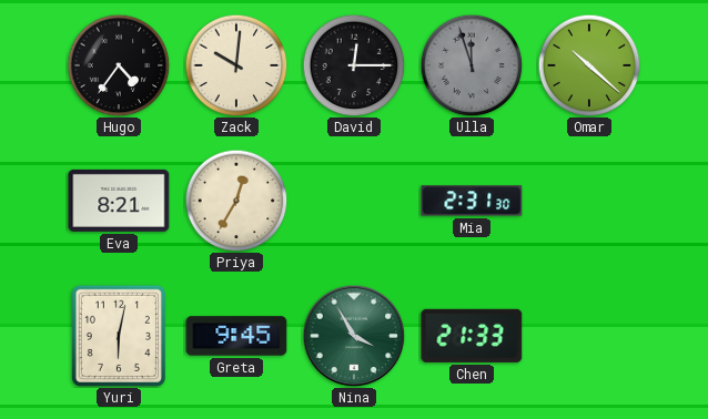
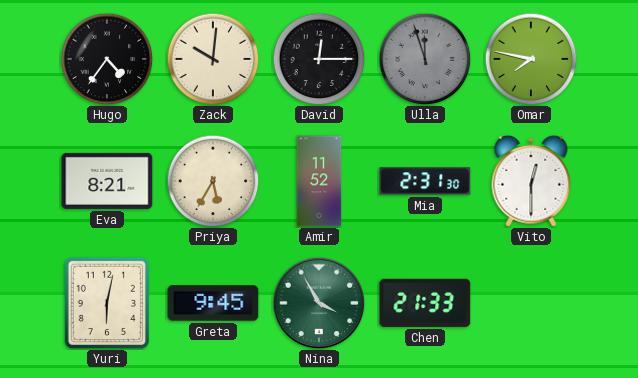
Omar: 10:22 -> 7:47 (531, 59)
Priya: 12:35 -> 5:35 (213, 181)
Amir: none -> 11:52 (319, 181)
Vito: none -> 12:30 (531, 181)
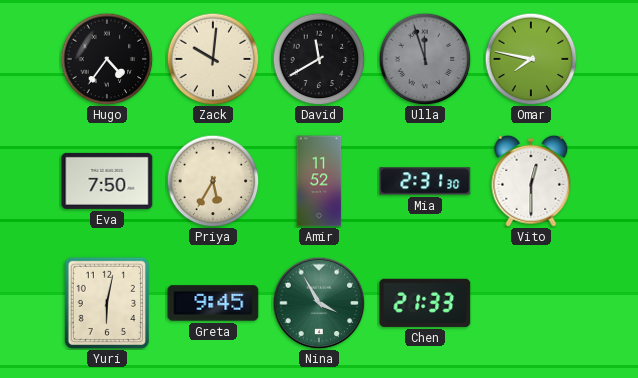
David: 12:15 -> 11:40 (319, 59)
Eva: 8:21 -> 7:50 (107, 181)
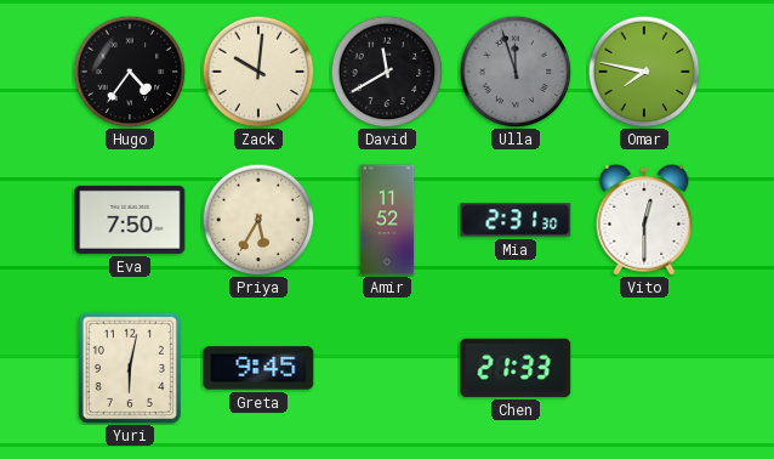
Nina: 3:55 -> none (319, 303)
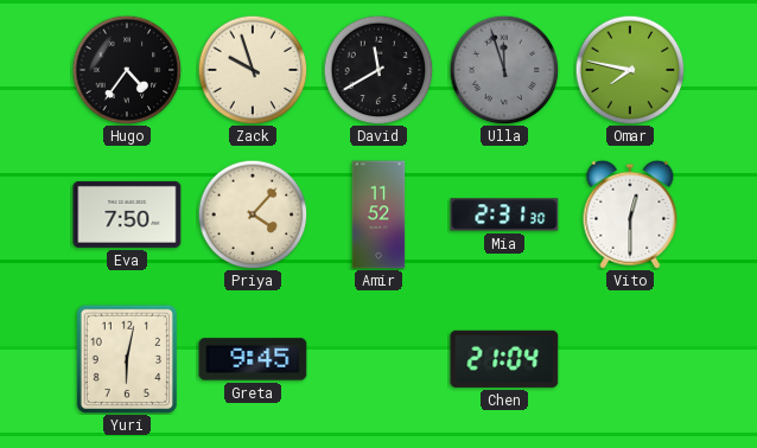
Zack: 10:01 -> 9:57 (253, 70)
Priya: 5:35 -> 4:07 (253, 215)
Chen: 21:33 -> 21:04 (504, 359)
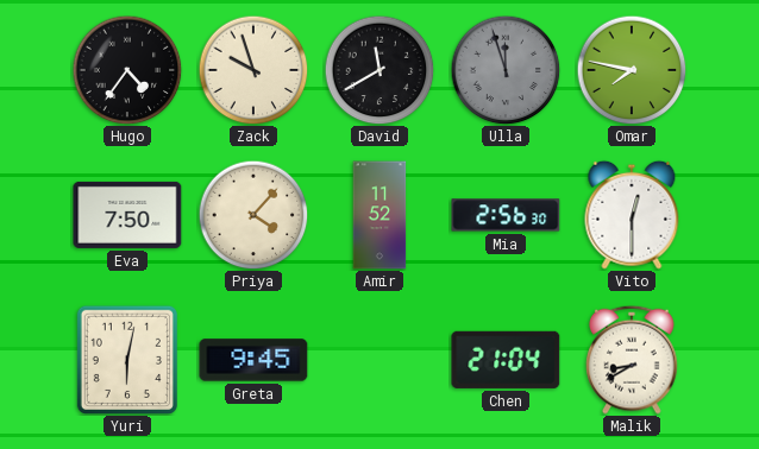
Mia: 2:31 -> 2:56 (506, 215)
Malik: none -> 8:40 (632, 360)
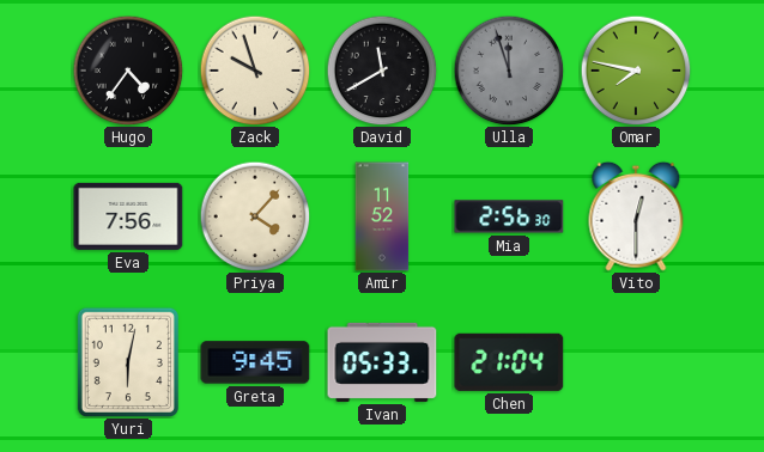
Eva: 7:50 -> 7:56 (128, 216)
Ivan: none -> 05:33 (382, 362)
Malik: 8:40 -> none (632, 360)
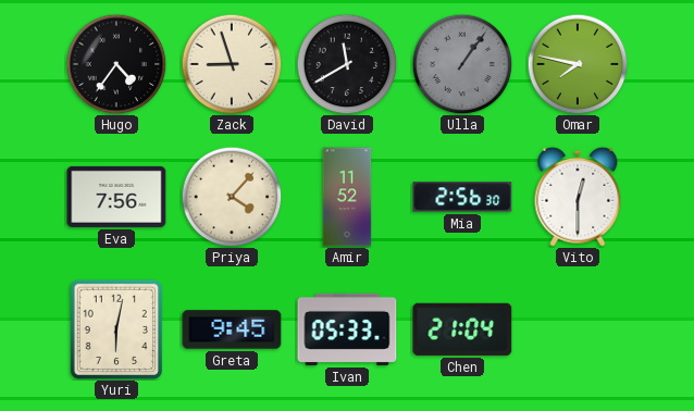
Zack: 9:57 -> 8:57 (232, 64)
Ulla: 11:57 -> 1:06 (462, 64)
